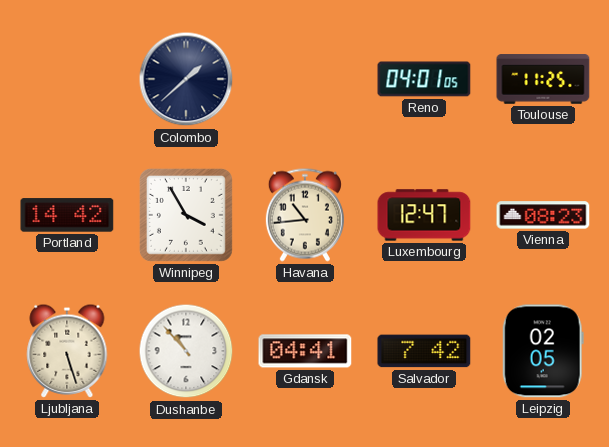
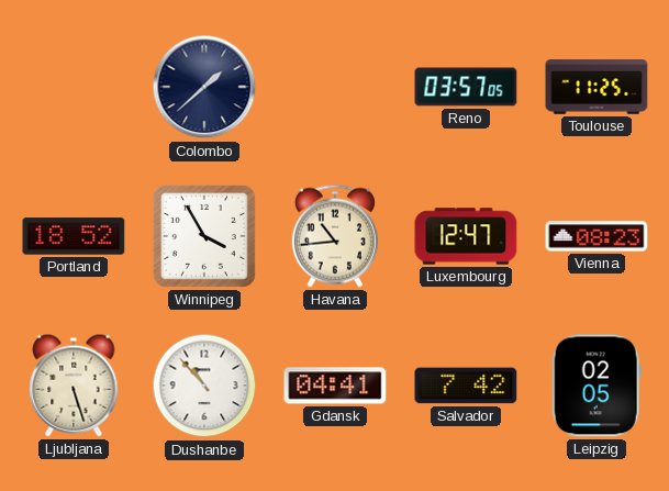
Reno: 04:01 -> 03:57 (466, 87)
Portland: 14:42 -> 18:52 (74, 236)
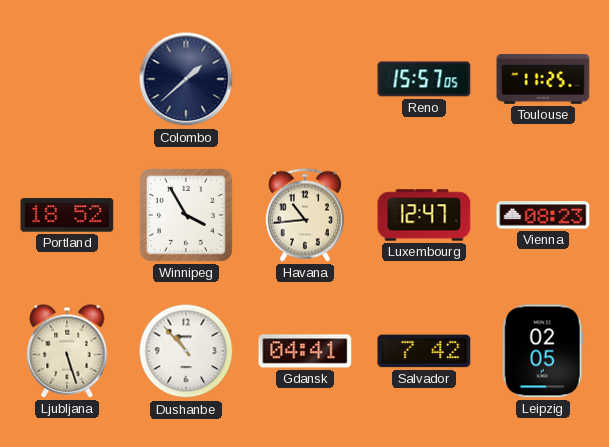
Reno: 03:57 -> 15:57 (424, 79)
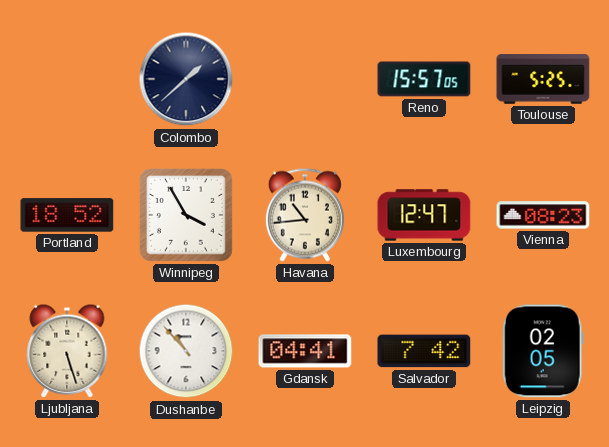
Toulouse: 11:25 -> 5:25 (543, 79)
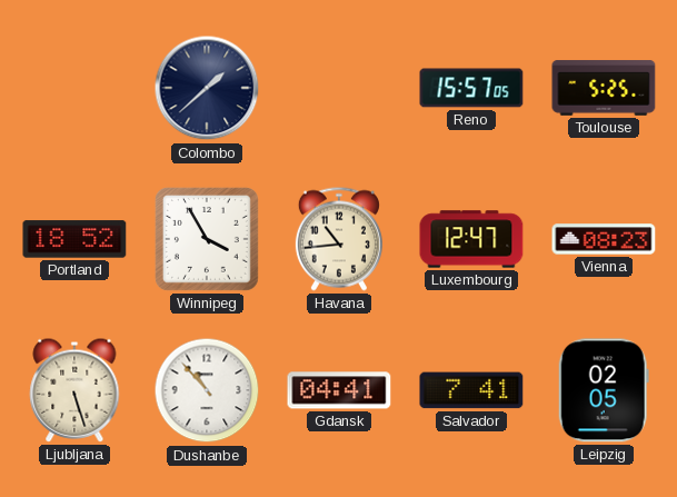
Salvador: 7:42 -> 7:41 (471, 390)
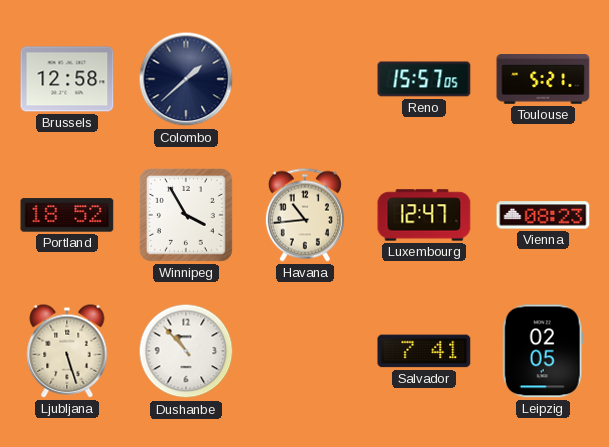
Brussels: none -> 12:58 (67, 79)
Toulouse: 5:25 -> 5:21 (543, 79)
Gdansk: 04:41 -> none (339, 390)
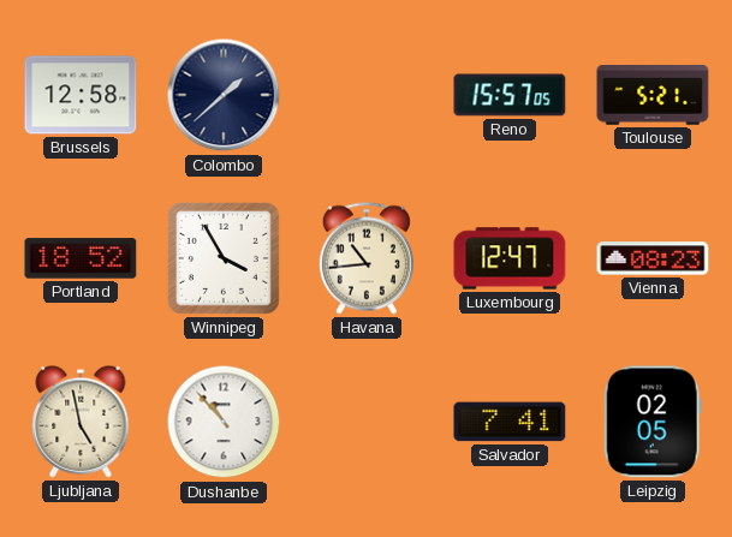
Ljubljana: 5:27 -> 4:58 (81, 422)
